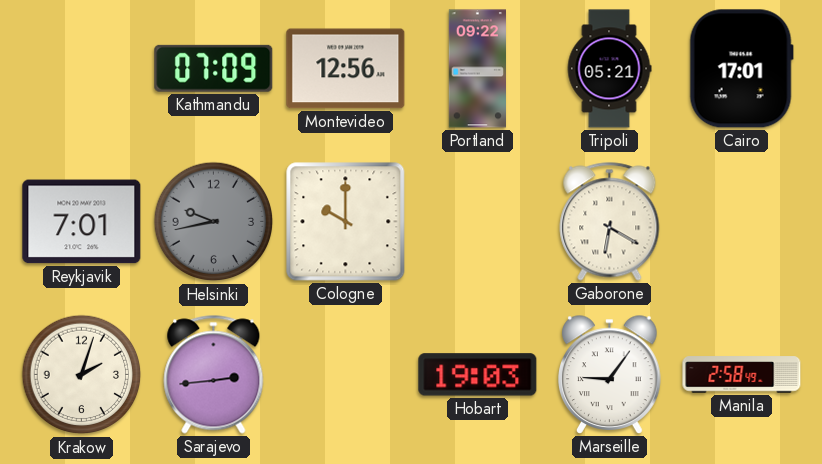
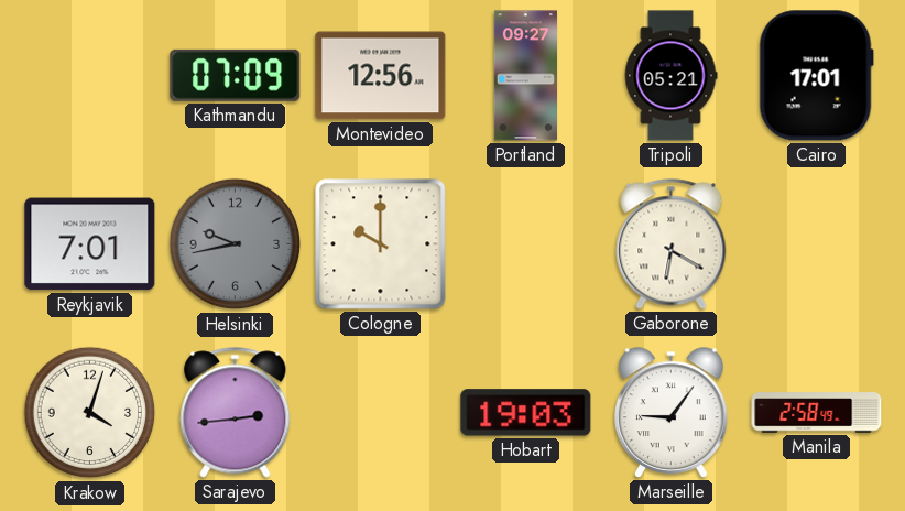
Portland: 09:22 -> 09:27 (525, 76)
Krakow: 2:03 -> 4:03 (90, 413)
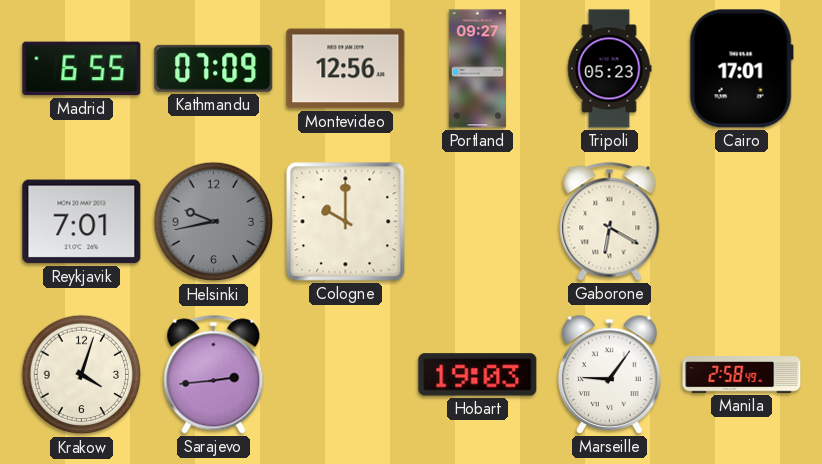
Madrid: none -> 6:55 (82, 69)
Tripoli: 05:21 -> 05:23 (609, 69)
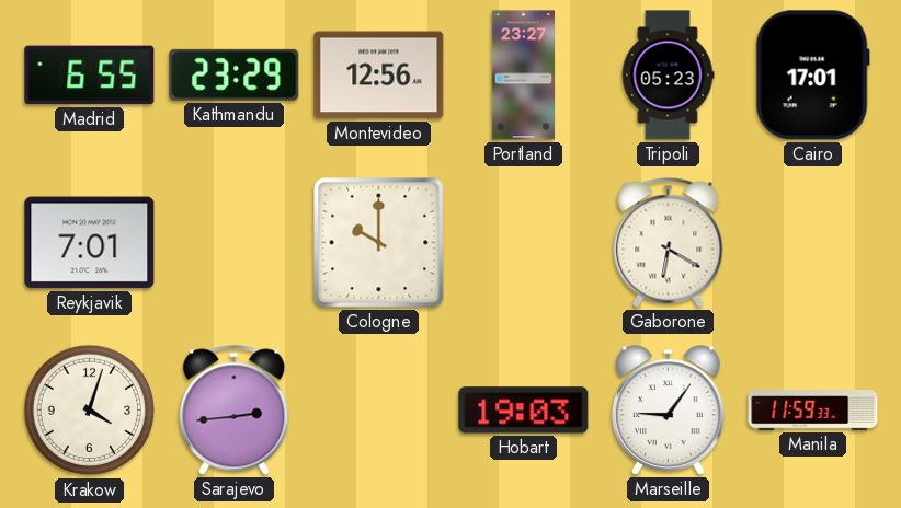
Kathmandu: 07:09 -> 23:29 (235, 74)
Portland: 09:27 -> 23:27 (523, 76)
Helsinki: 9:43 -> none (214, 222)
Manila: 2:58 -> 11:59 (813, 411)
